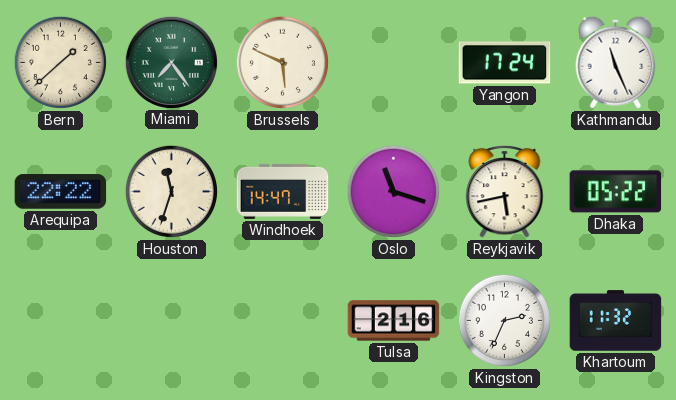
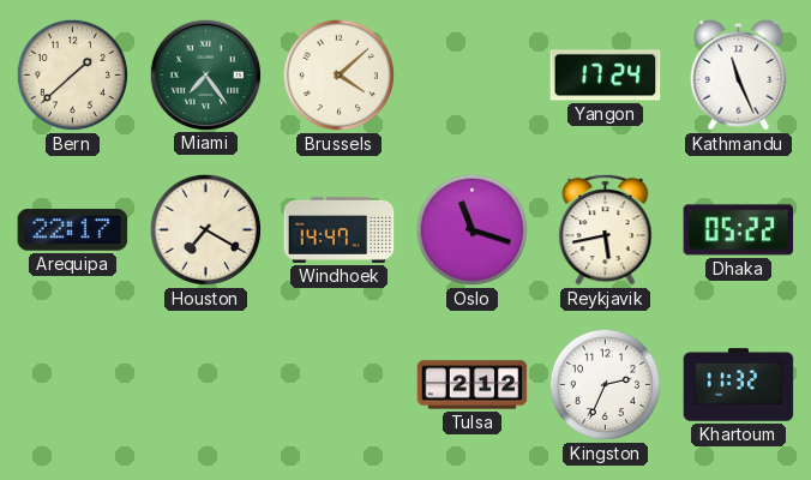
Brussels: 5:49 -> 4:08 (338, 74)
Arequipa: 22:22 -> 22:17 (73, 230)
Houston: 11:33 -> 7:20 (205, 229)
Tulsa: 2:16 -> 2:12 (473, 385)
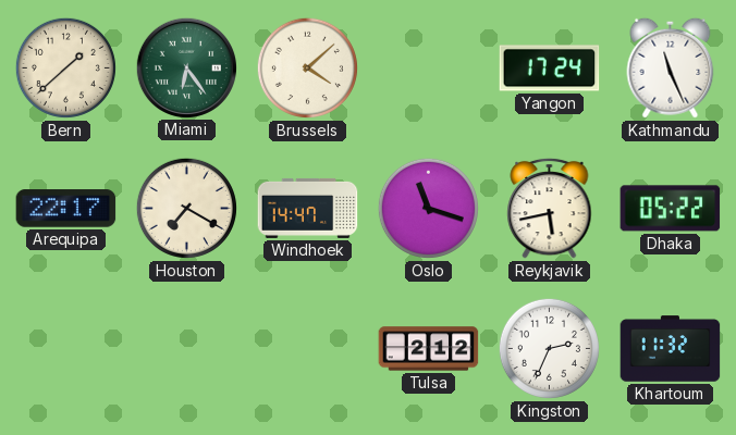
Miami: 7:24 -> 6:24 (186, 67)
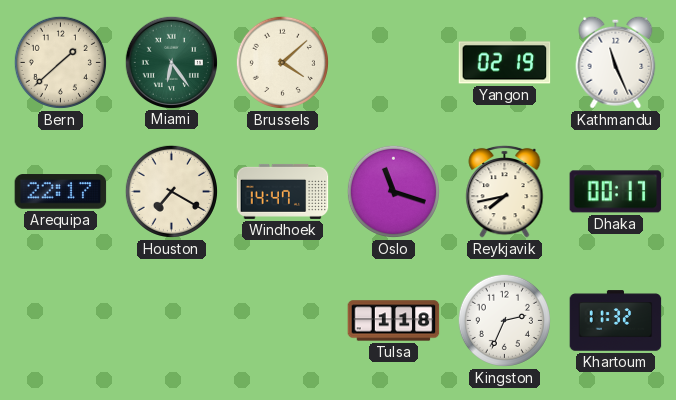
Yangon: 17:24 -> 02:19 (505, 63)
Reykjavik: 5:43 -> 7:43 (505, 191)
Dhaka: 05:22 -> 00:17 (616, 192)
Tulsa: 2:12 -> 1:18 (394, 321)
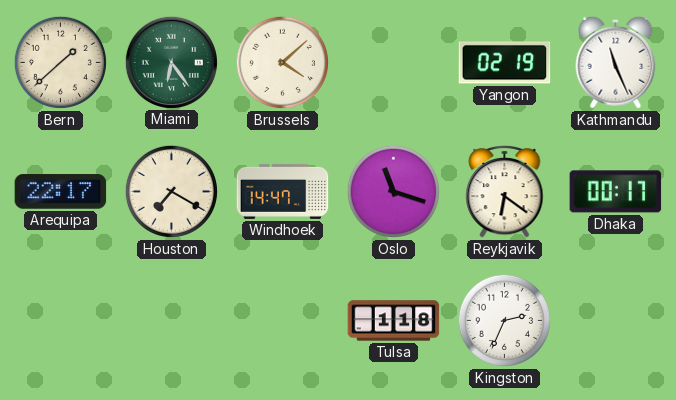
Reykjavik: 7:43 -> 6:21 (505, 191)
Khartoum: 11:32 -> none (616, 321)
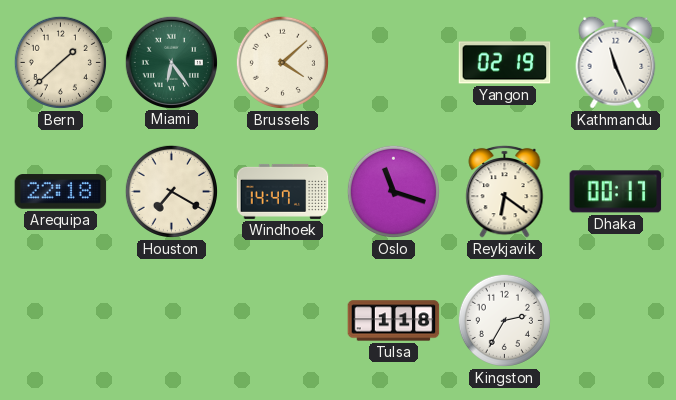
Arequipa: 22:17 -> 22:18 (61, 192)
Kingston: 2:34 -> 2:35 (504, 320)
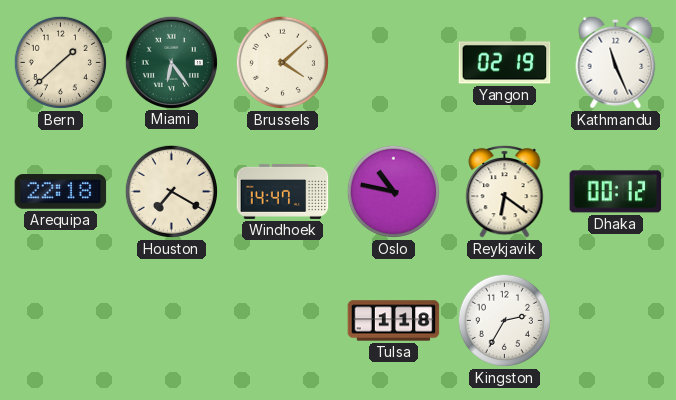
Oslo: 11:18 -> 10:47 (393, 191)
Dhaka: 00:17 -> 00:12 (616, 192)
